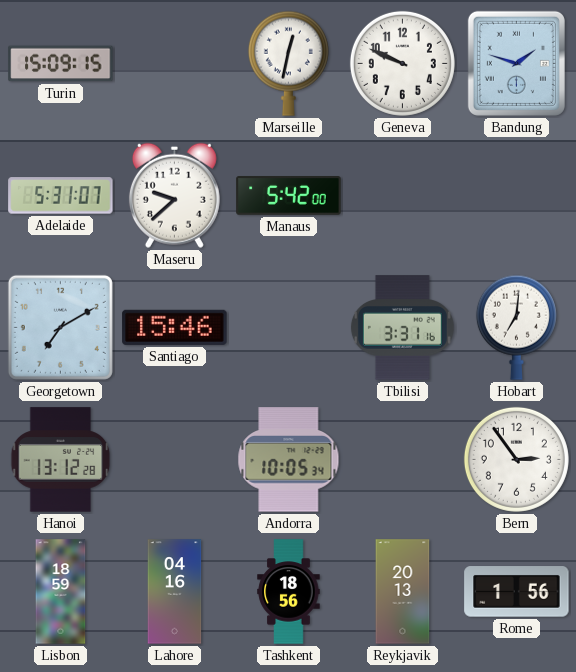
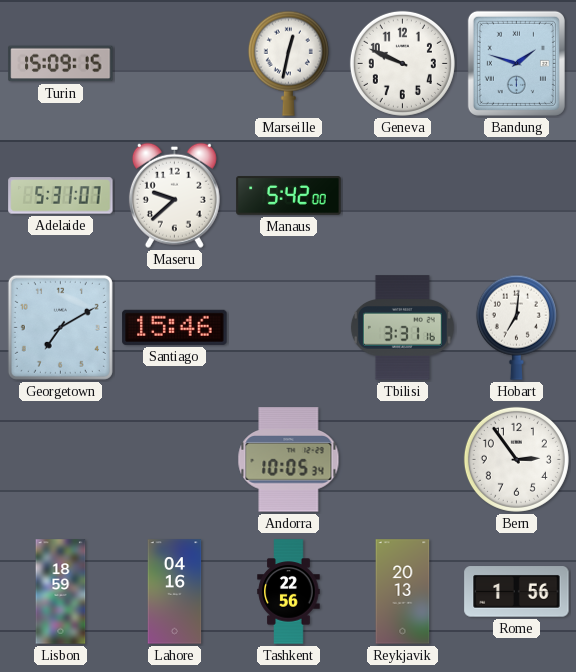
Hanoi: 13:12 -> none (61, 460)
Tashkent: 18:56 -> 22:56 (289, 592)
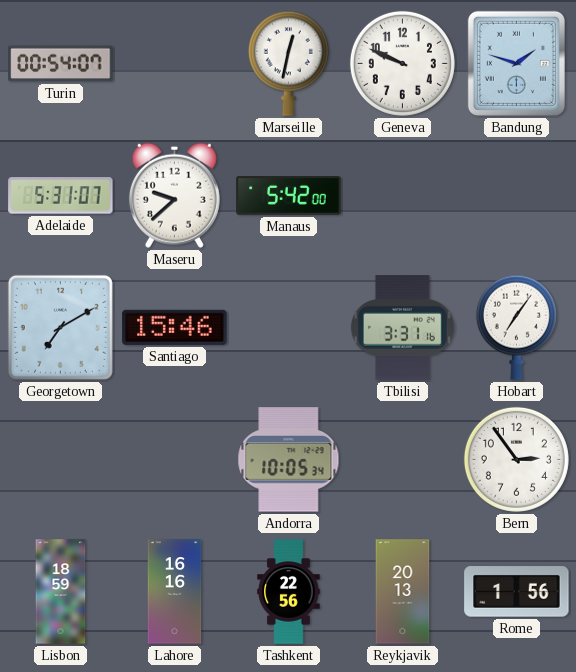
Turin: 15:09 -> 00:54 (61, 64)
Hobart: 7:01 -> 7:06 (516, 327)
Lahore: 04:16 -> 16:16 (175, 592)
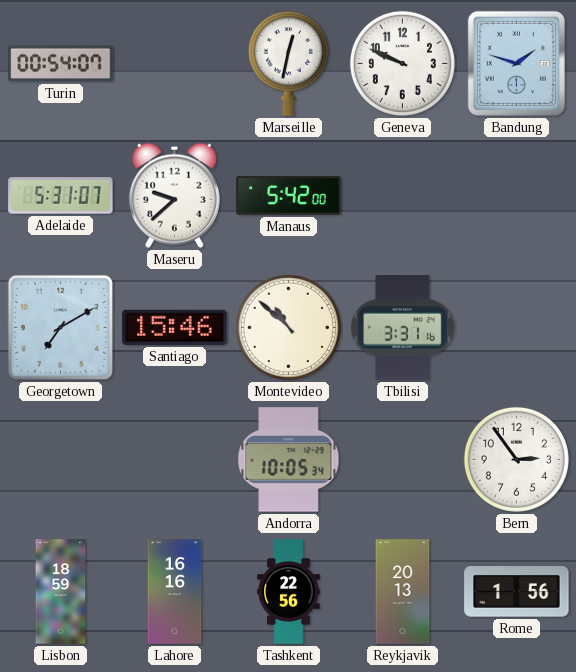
Montevideo: none -> 10:52 (288, 327)
Hobart: 7:06 -> none (516, 327)
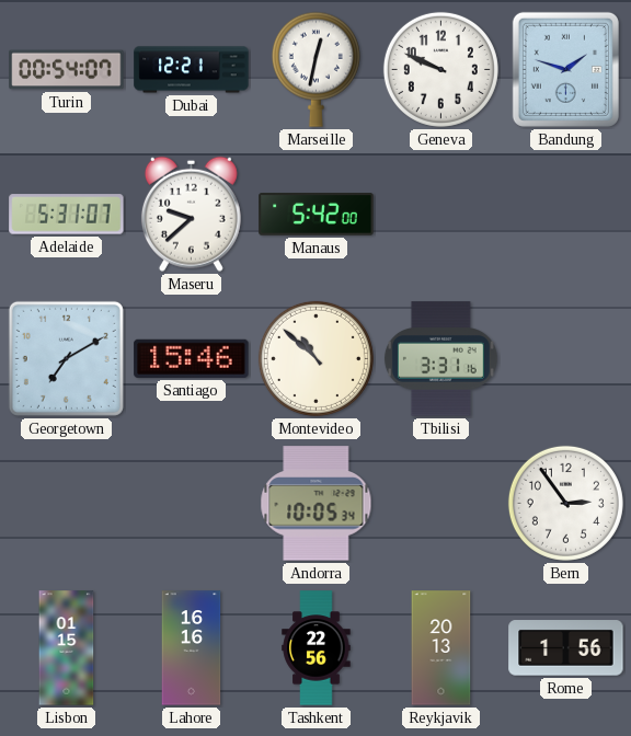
Dubai: none -> 12:21 (192, 70)
Lisbon: 18:59 -> 01:15 (67, 648)
